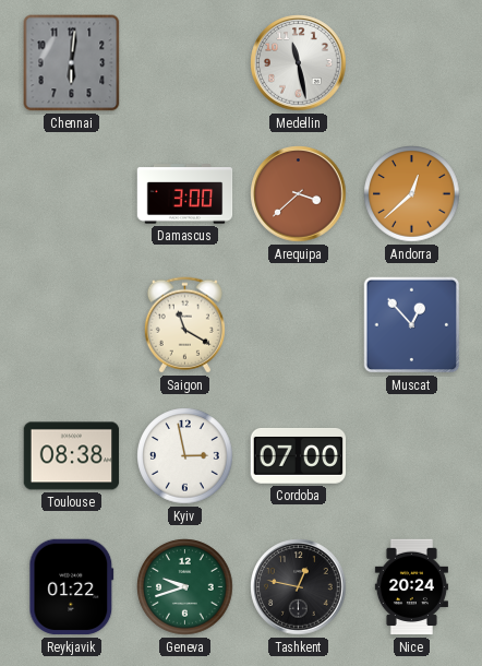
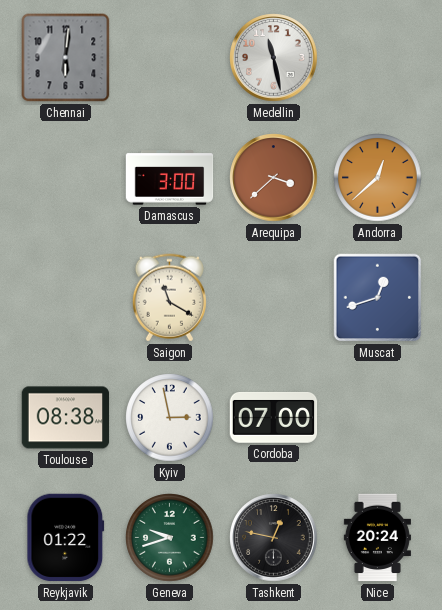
Muscat: 12:53 -> 12:42 (378, 298)
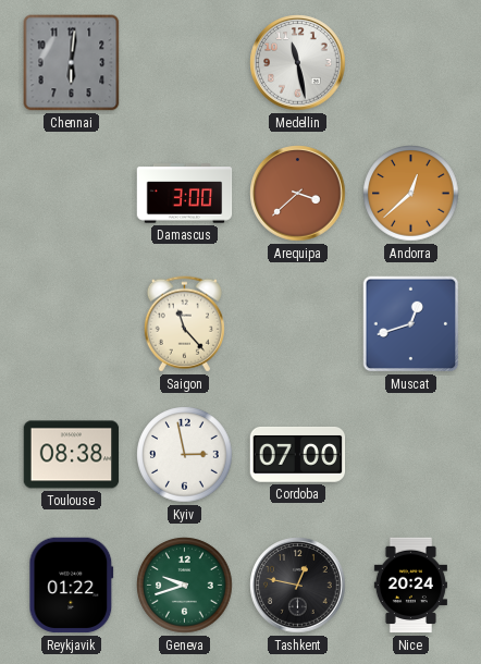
Saigon: 11:20 -> 11:23 (184, 324)
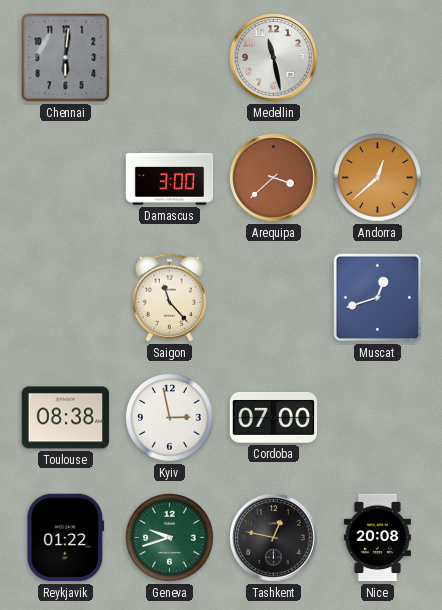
Nice: 20:24 -> 20:08 (377, 538)
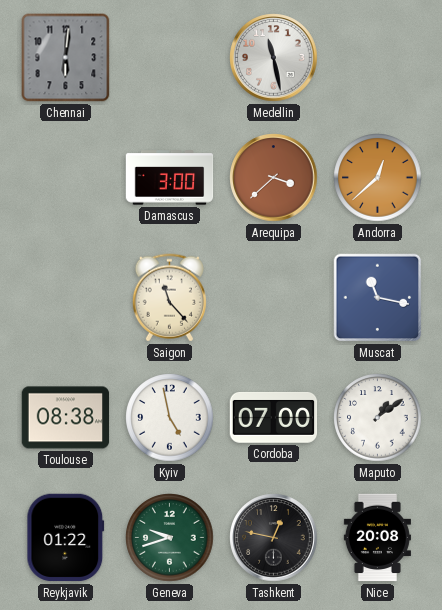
Muscat: 12:42 -> 11:17 (378, 298)
Kyiv: 2:58 -> 4:58 (170, 418)
Maputo: none -> 1:09 (378, 418)
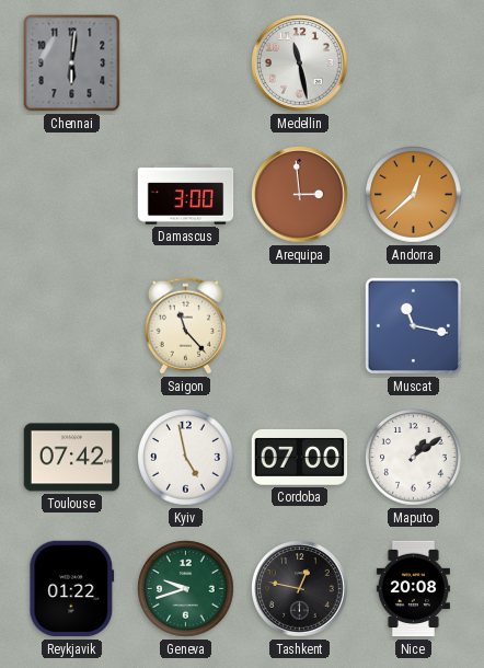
Arequipa: 3:38 -> 2:59 (300, 195)
Toulouse: 08:38 -> 07:42 (72, 458)
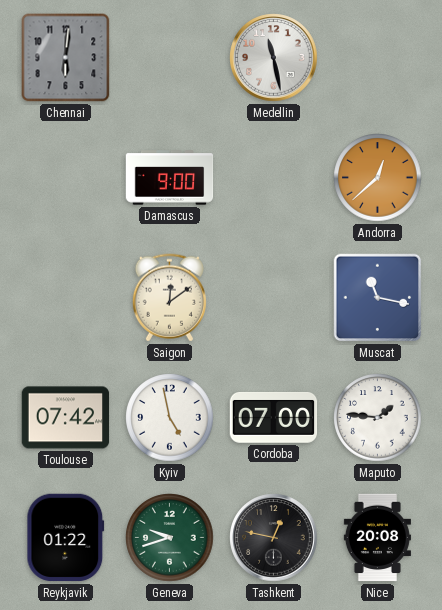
Damascus: 3:00 -> 9:00 (170, 178)
Arequipa: 2:59 -> none (300, 195)
Saigon: 11:23 -> 12:09 (169, 298)
Maputo: 1:09 -> 1:46 (378, 418)
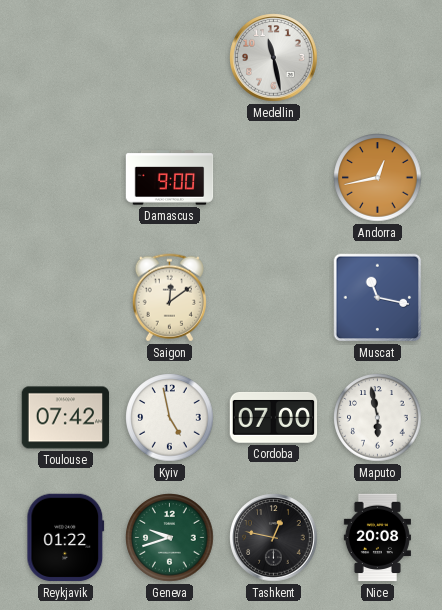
Chennai: 6:01 -> none (66, 58)
Andorra: 12:38 -> 12:43 (378, 178)
Maputo: 1:46 -> 5:58 (378, 418)
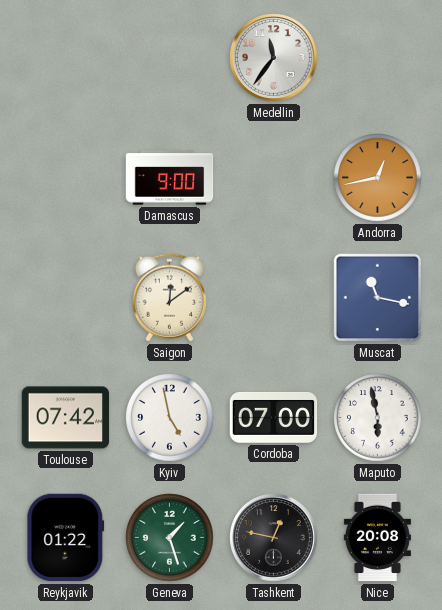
Medellin: 11:28 -> 11:36 (274, 58)
Geneva: 9:42 -> 1:27 (170, 538)
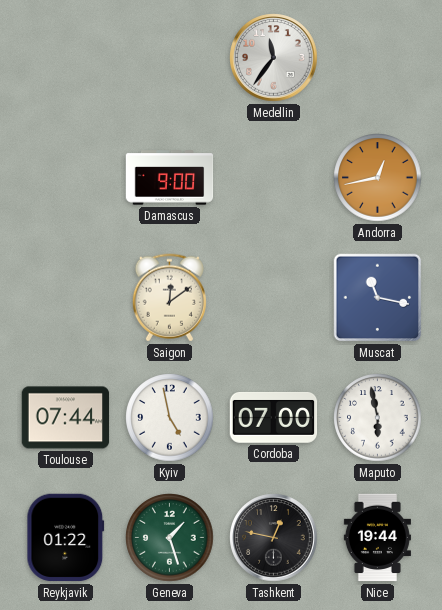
Toulouse: 07:42 -> 07:44 (66, 418)
Nice: 20:08 -> 19:44 (377, 538)
